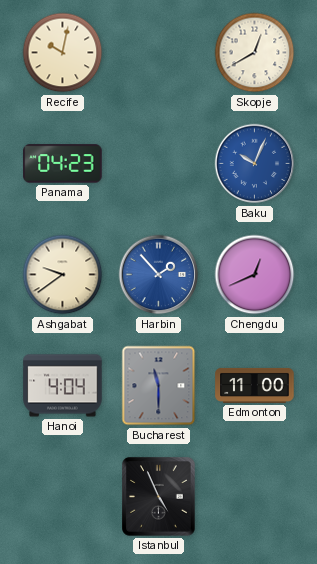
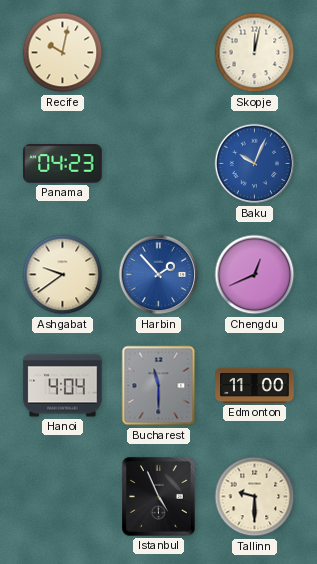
Skopje: 12:40 -> 12:02 (255, 53)
Tallinn: none -> 9:30 (255, 497)
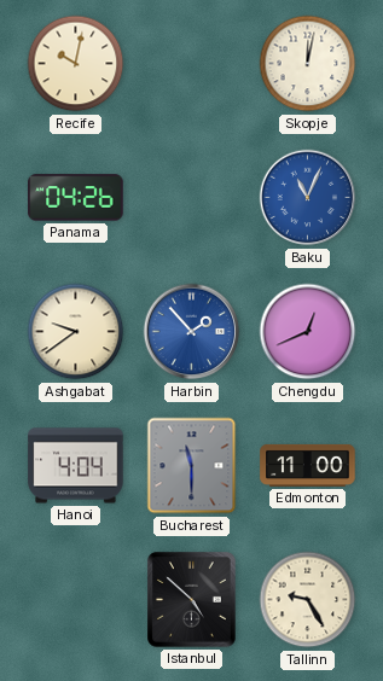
Panama: 04:23 -> 04:26 (76, 198)
Baku: 10:04 -> 11:04 (308, 198)
Istanbul: 4:56 -> 4:52 (192, 600)
Tallinn: 9:30 -> 9:25 (308, 600)
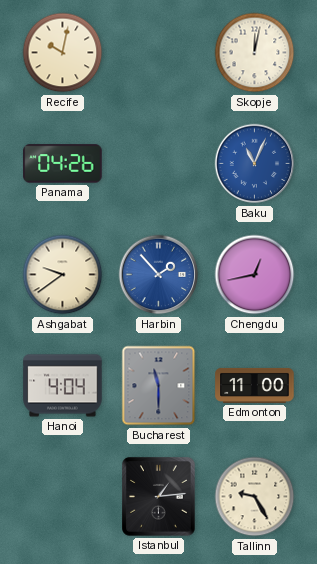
Chengdu: 12:41 -> 12:43 (255, 275)
Istanbul: 4:52 -> 1:14 (159, 497)
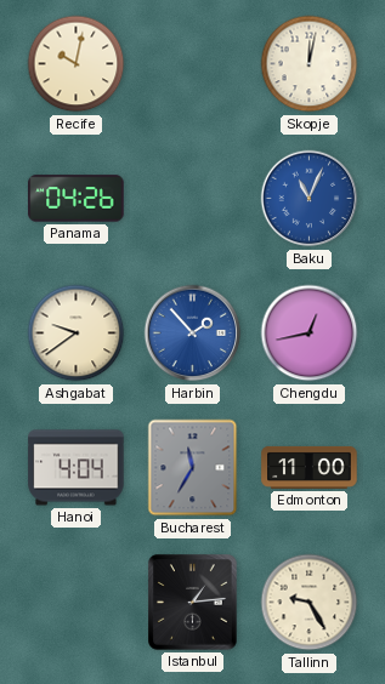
Bucharest: 11:30 -> 11:35 (193, 468)
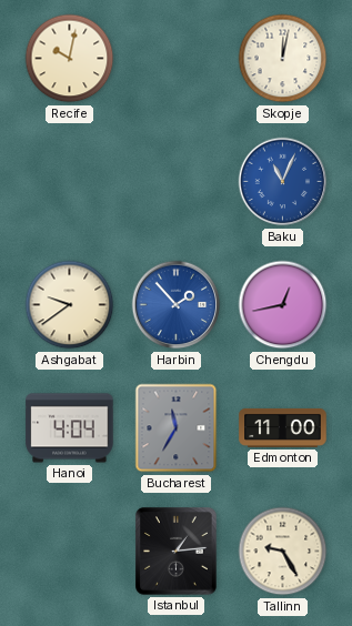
Panama: 04:26 -> none (77, 199)
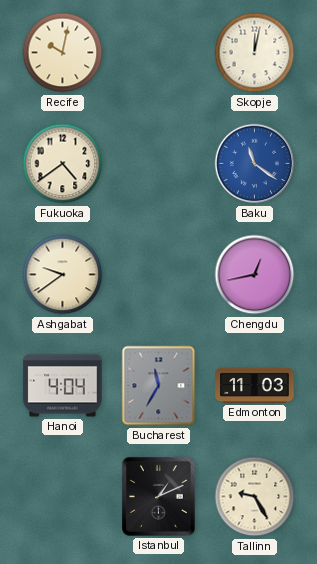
Fukuoka: none -> 4:39 (63, 164)
Baku: 11:04 -> 11:21 (255, 164)
Harbin: 1:53 -> none (177, 305)
Edmonton: 11:00 -> 11:03 (255, 385)
Istanbul: 1:14 -> 1:11 (159, 497)
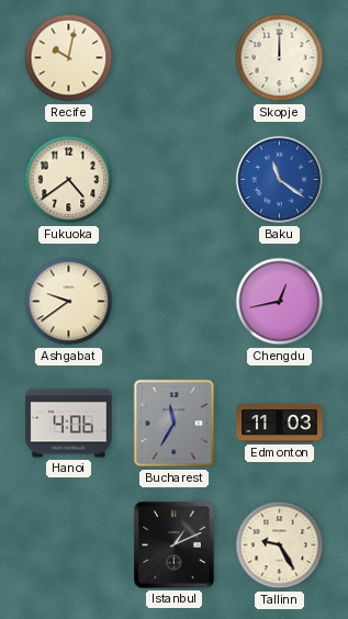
Skopje: 12:02 -> 12:00 (280, 58)
Hanoi: 4:04 -> 4:06 (69, 424)
